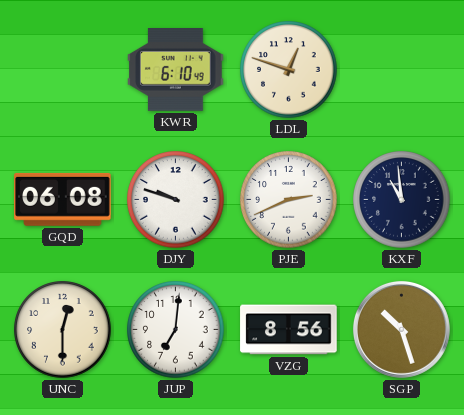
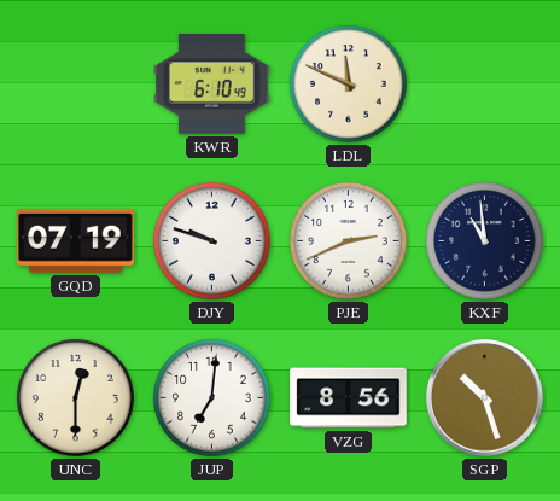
LDL: 12:48 -> 11:49 (349, 85)
GQD: 06:08 -> 07:19 (76, 240)
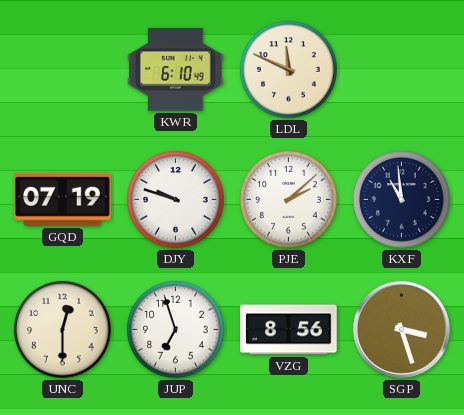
PJE: 2:41 -> 2:08 (289, 200)
JUP: 7:01 -> 6:57 (176, 330)
SGP: 10:27 -> 3:27 (401, 329)
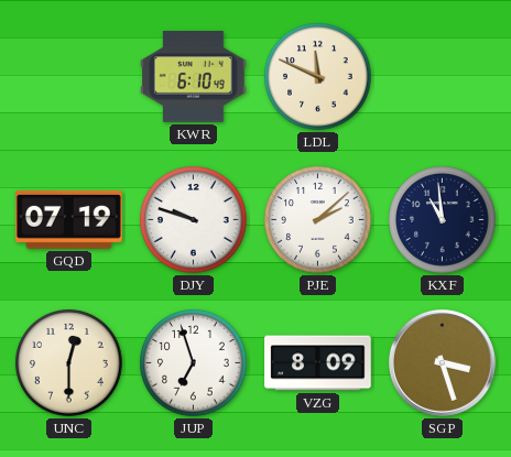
VZG: 8:56 -> 8:09 (318, 363)
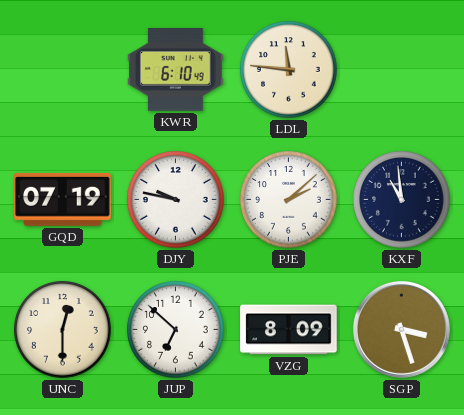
LDL: 11:49 -> 11:46 (289, 70)
DJY: 9:48 -> 9:47 (176, 200)
JUP: 6:57 -> 6:52 (176, 330)
